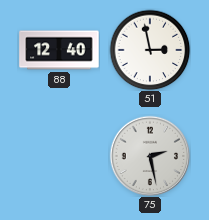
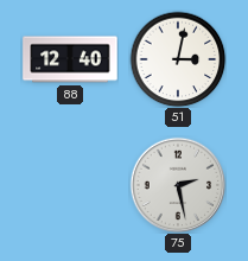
51: 2:58 -> 3:02 (178, 59)
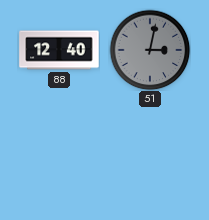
51 dial: white -> grey (150, 50)
75: 2:28 -> none (178, 185)
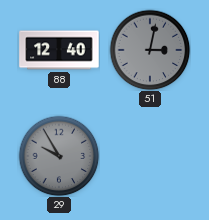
29: none -> 9:55 (59, 156)
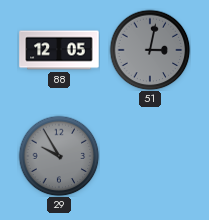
88: 12:40 -> 12:05 (59, 50)
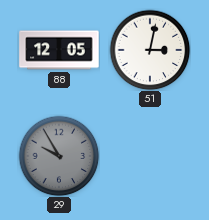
51 dial: grey -> white (150, 50)
